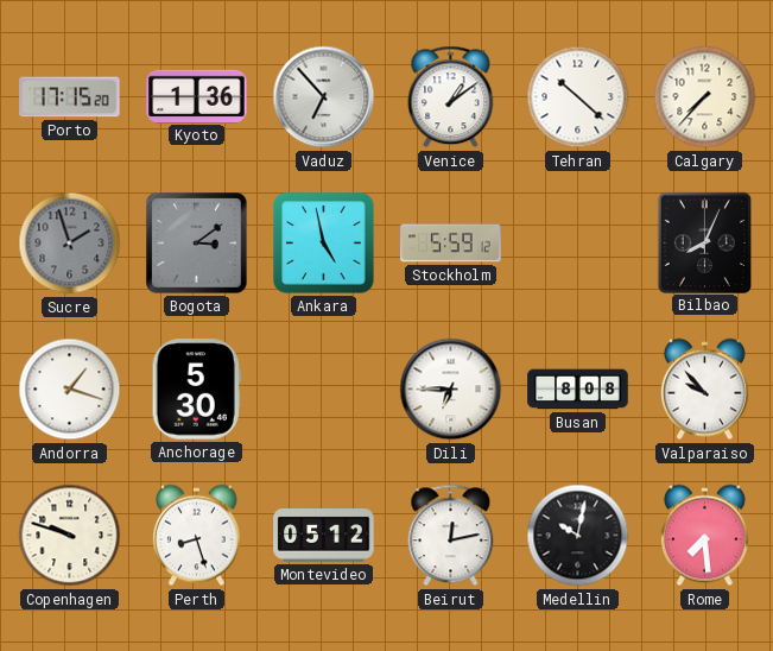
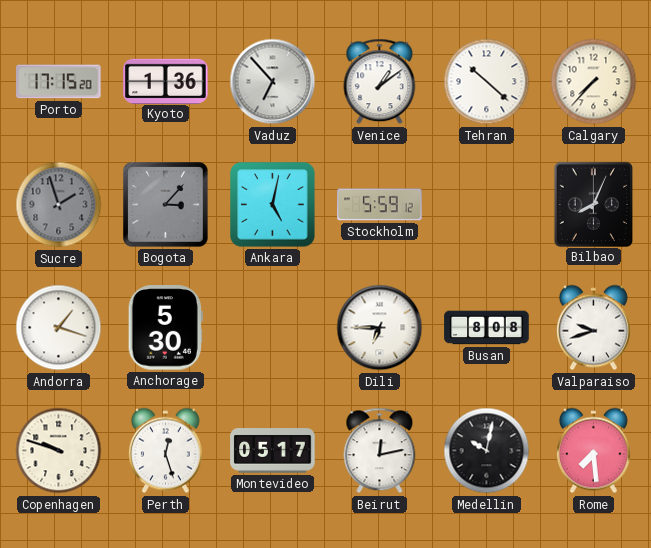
Bogota: 3:09 -> 3:07 (166, 205)
Ankara: 4:58 -> 5:02 (273, 205)
Valparaiso: 9:53 -> 9:42 (593, 328)
Perth: 8:27 -> 12:27 (165, 451)
Montevideo: 05:12 -> 05:17 (273, 451)
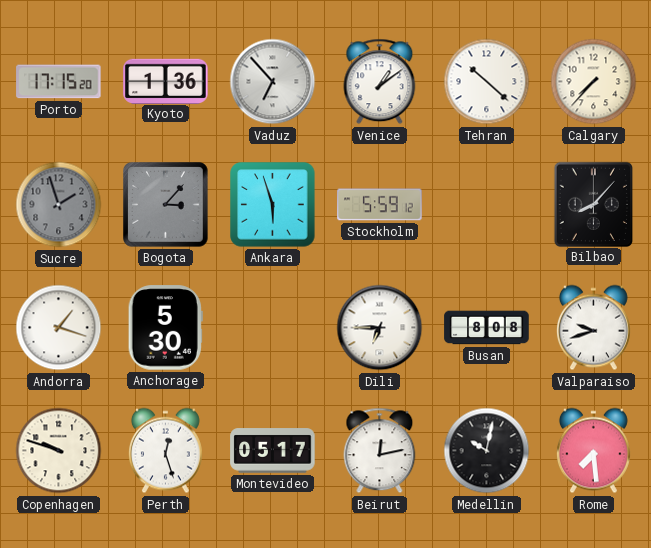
Ankara: 5:02 -> 5:57 (273, 205)
Bilbao: 8:04 -> 8:07 (593, 204)
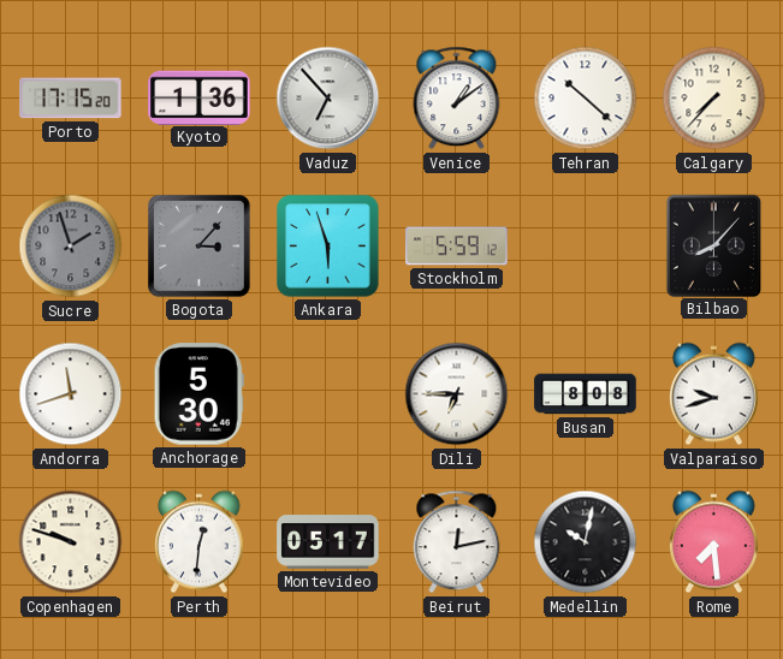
Andorra: 1:18 -> 11:42 (71, 394)
Perth: 12:27 -> 12:31 (198, 542)
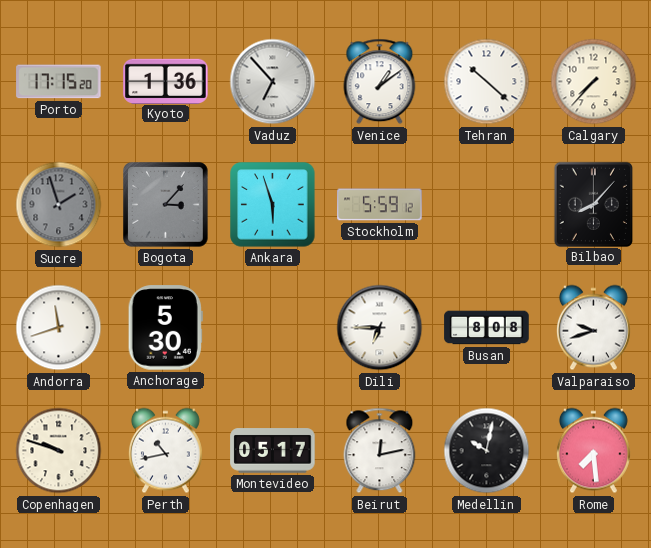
Perth: 12:31 -> 10:43 (165, 451)
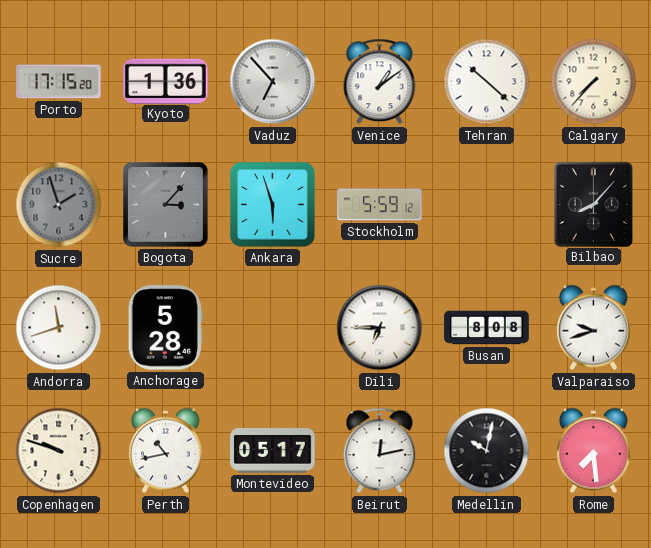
Anchorage: 5:30 -> 5:28 (165, 328)
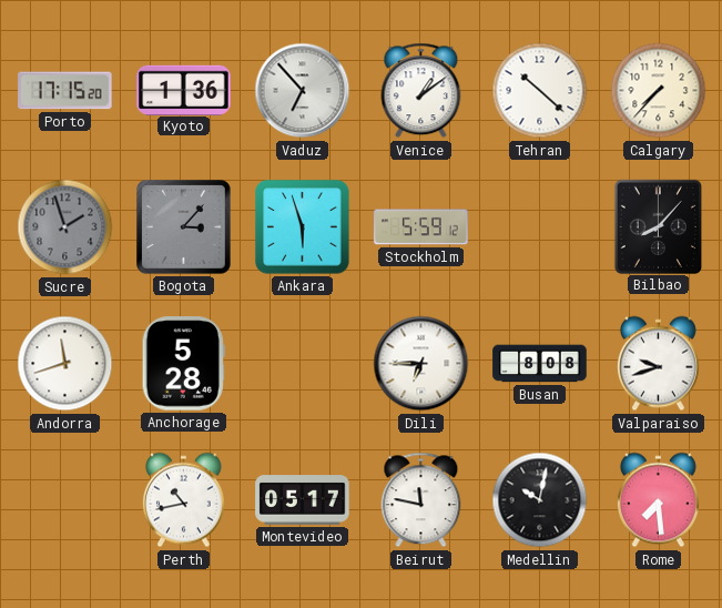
Copenhagen: 9:48 -> none (59, 451)
Beirut: 12:13 -> 11:47 (421, 500)
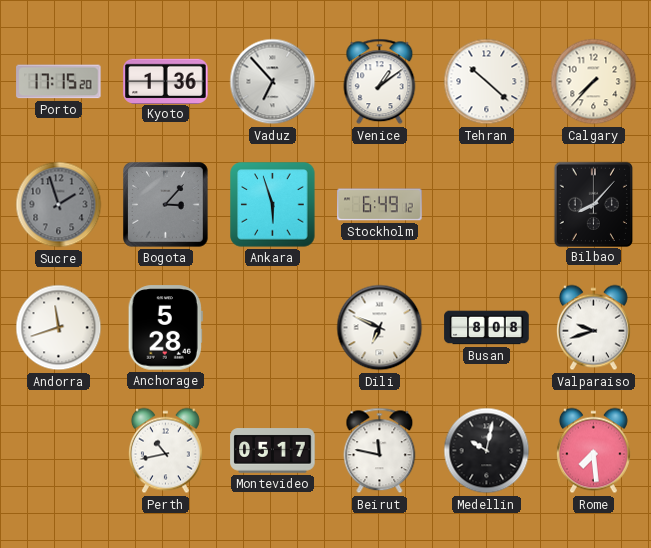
Stockholm: 5:59 -> 6:49 (380, 205)
Dili: 6:45 -> 6:49 (380, 328)
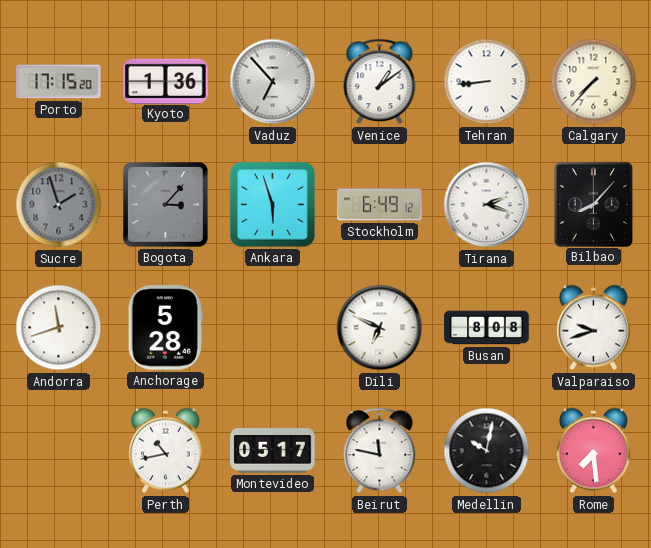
Tehran: 10:22 -> 8:44 (487, 82)
Tirana: none -> 2:18 (487, 205)
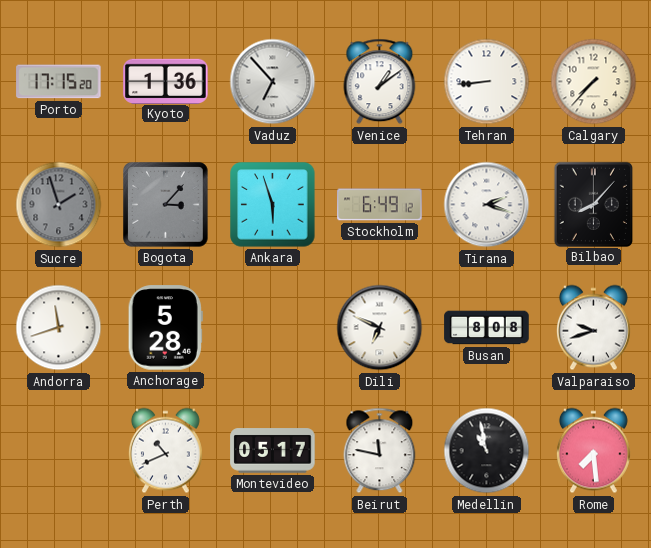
Perth: 10:43 -> 10:41 (165, 451)
Medellin: 10:02 -> 10:58 (487, 451)
